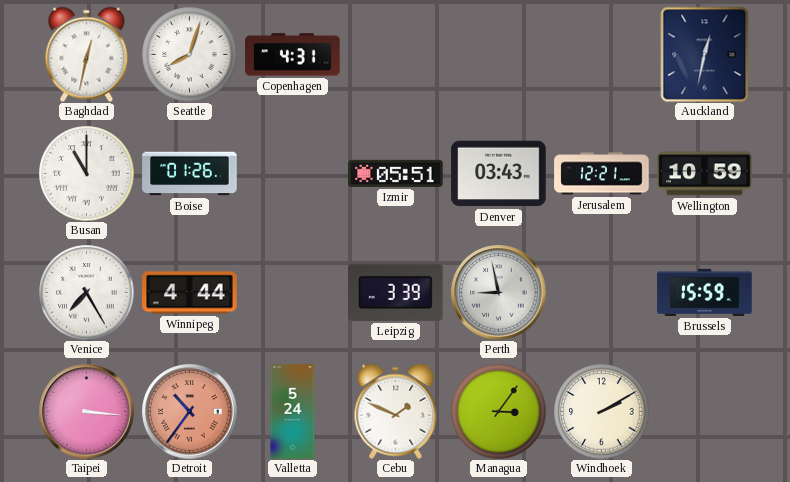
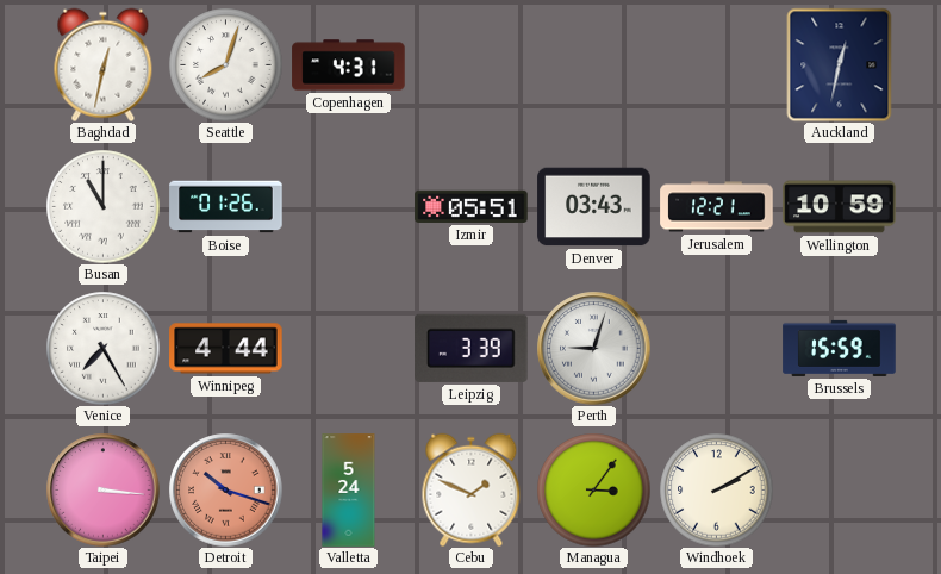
Perth: 8:58 -> 9:03 (594, 349)
Detroit: 10:36 -> 10:18 (226, 491)
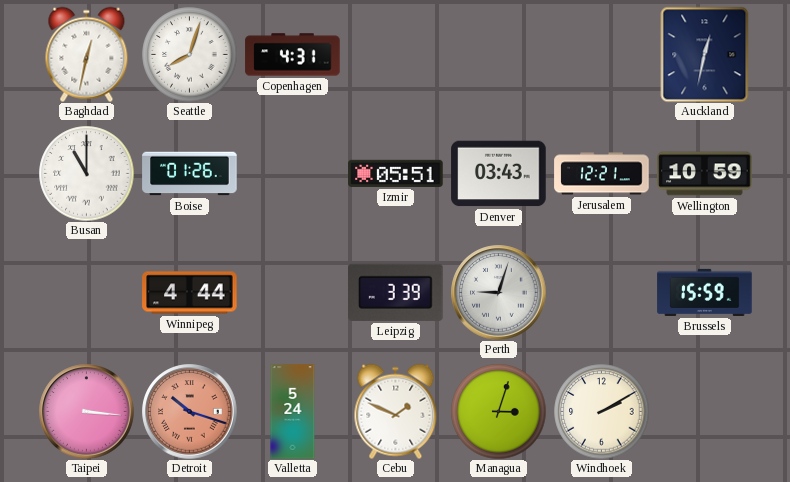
Venice: 7:25 -> none (102, 348)
Managua: 3:06 -> 3:03 (498, 411)
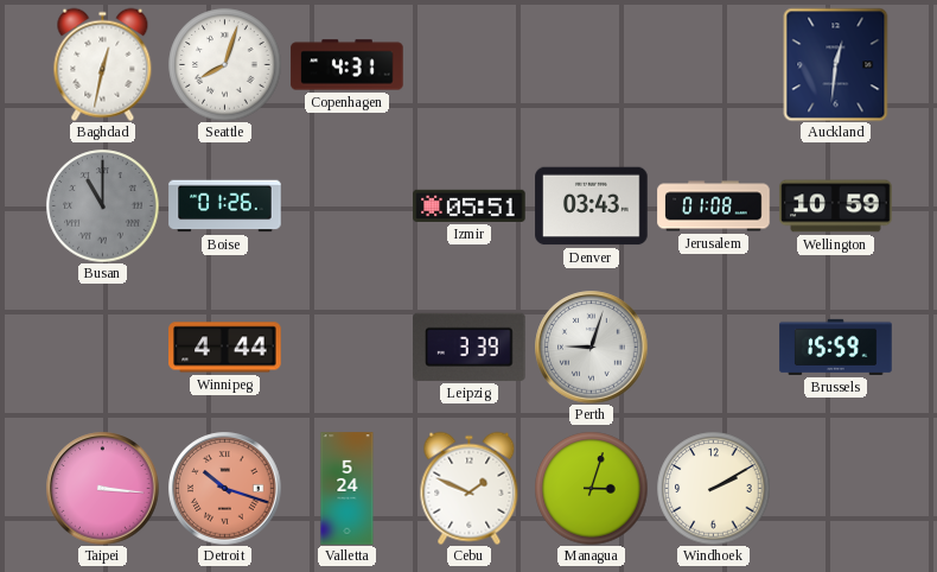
Auckland: 12:32 -> 12:31 (836, 64)
Busan dial: white -> grey (102, 205)
Jerusalem: 12:21 -> 01:08 (714, 206)
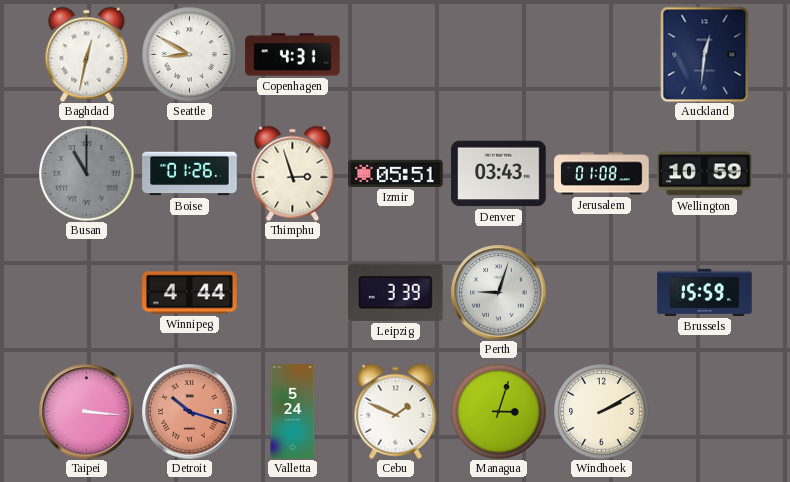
Seattle: 8:03 -> 8:50 (189, 54)
Thimphu: none -> 2:57 (293, 173)
